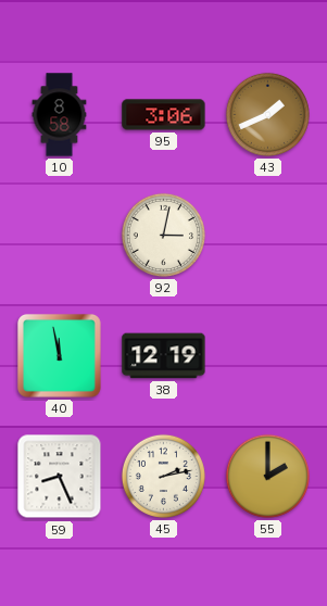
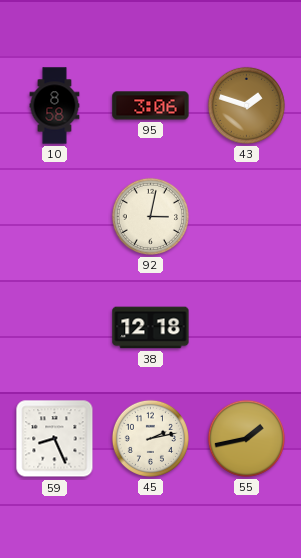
43: 1:41 -> 1:48 (246, 105)
40: 11:58 -> none (60, 356)
38: 12:19 -> 12:18 (151, 328)
55: 2:00 -> 1:43 (246, 438)
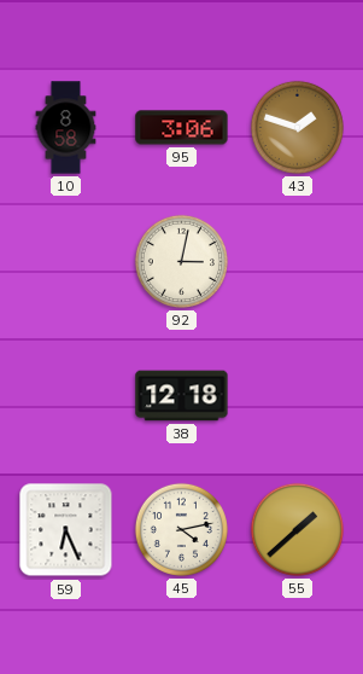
59: 8:26 -> 6:26 (66, 530)
45: 2:13 -> 4:13 (181, 529)
55: 1:43 -> 1:38 (297, 529)
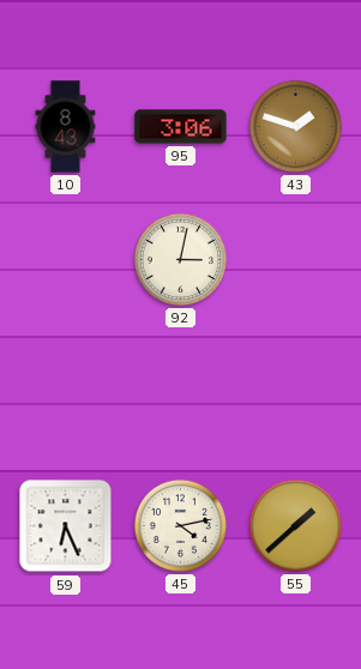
10: 8:58 -> 8:43 (66, 127)
38: 12:18 -> none (182, 396)
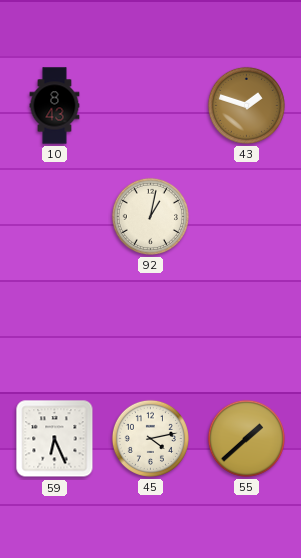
95: 3:06 -> none (181, 127)
92: 3:02 -> 1:02 (150, 216)
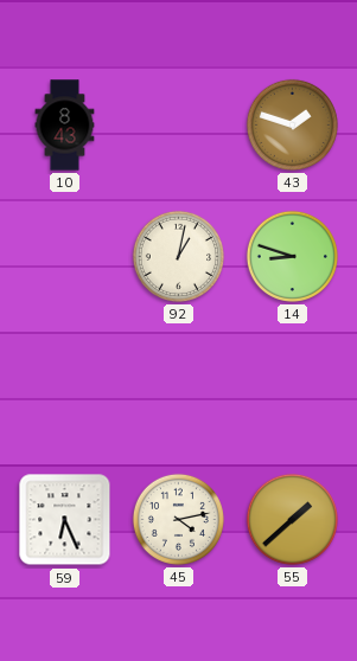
14: none -> 8:48 (292, 256)
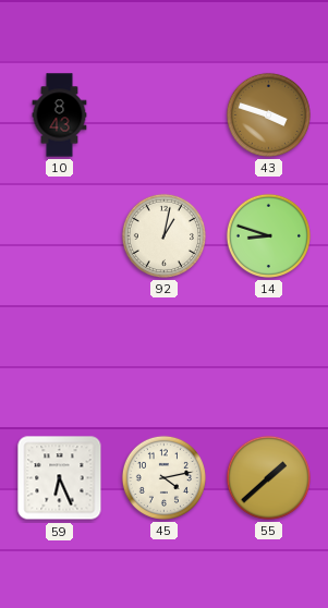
43: 1:48 -> 3:48 (268, 114)
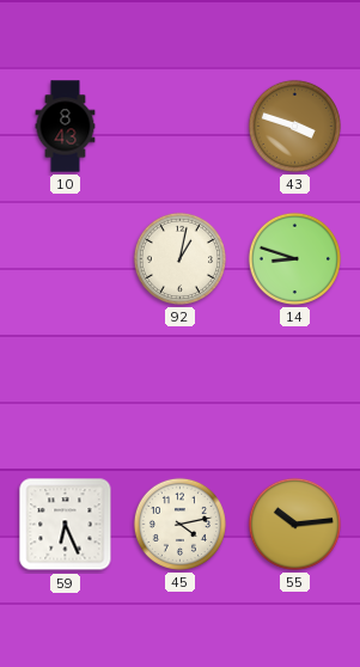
55: 1:38 -> 10:14 (294, 524)
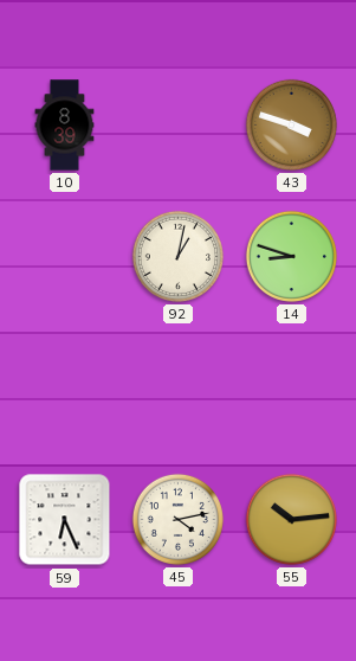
10: 8:43 -> 8:39 (65, 126)
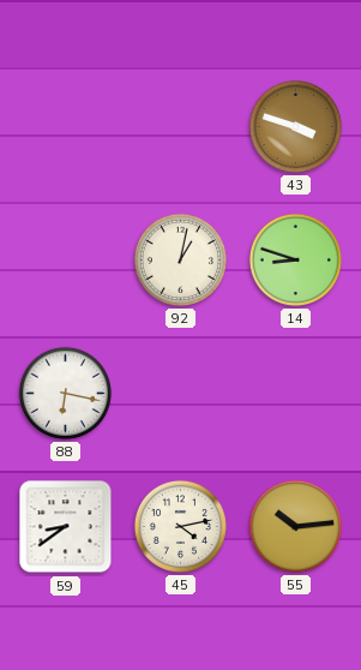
10: 8:39 -> none (65, 126)
88: none -> 6:17 (65, 393)
59: 6:26 -> 8:39 (66, 527)
